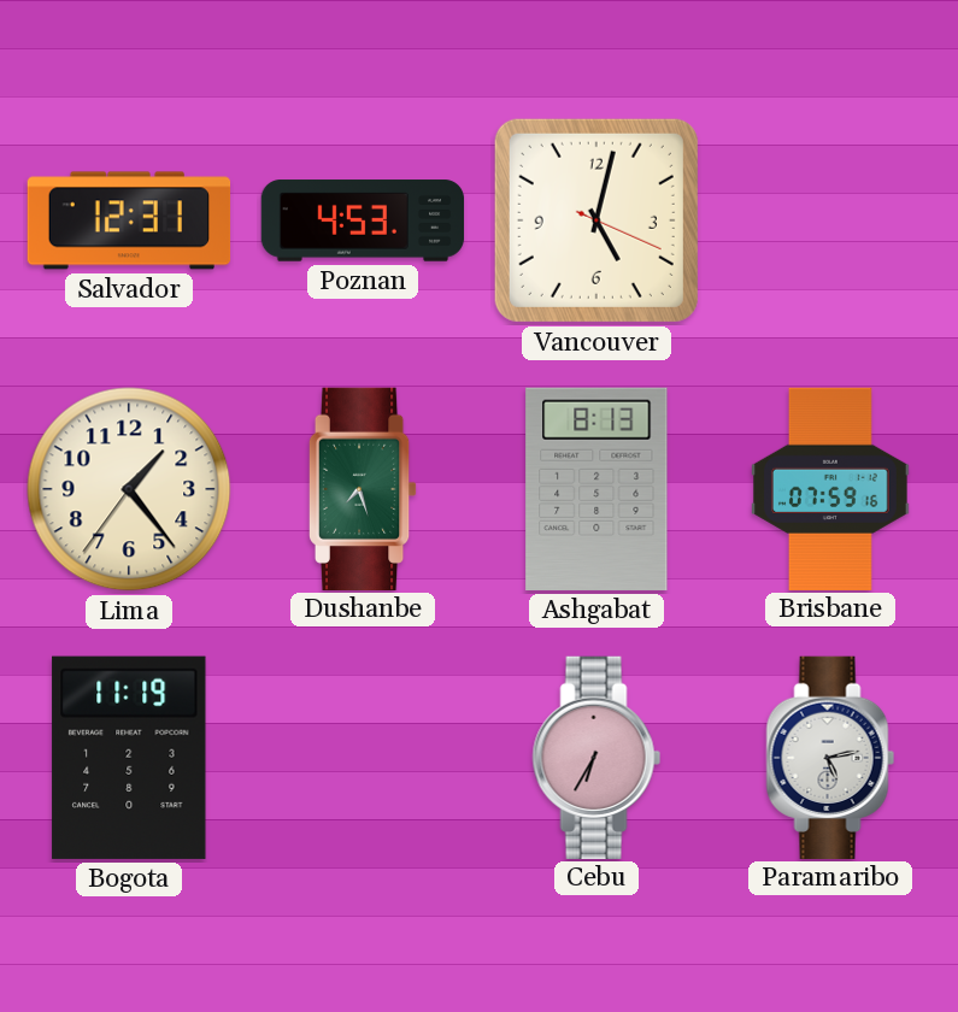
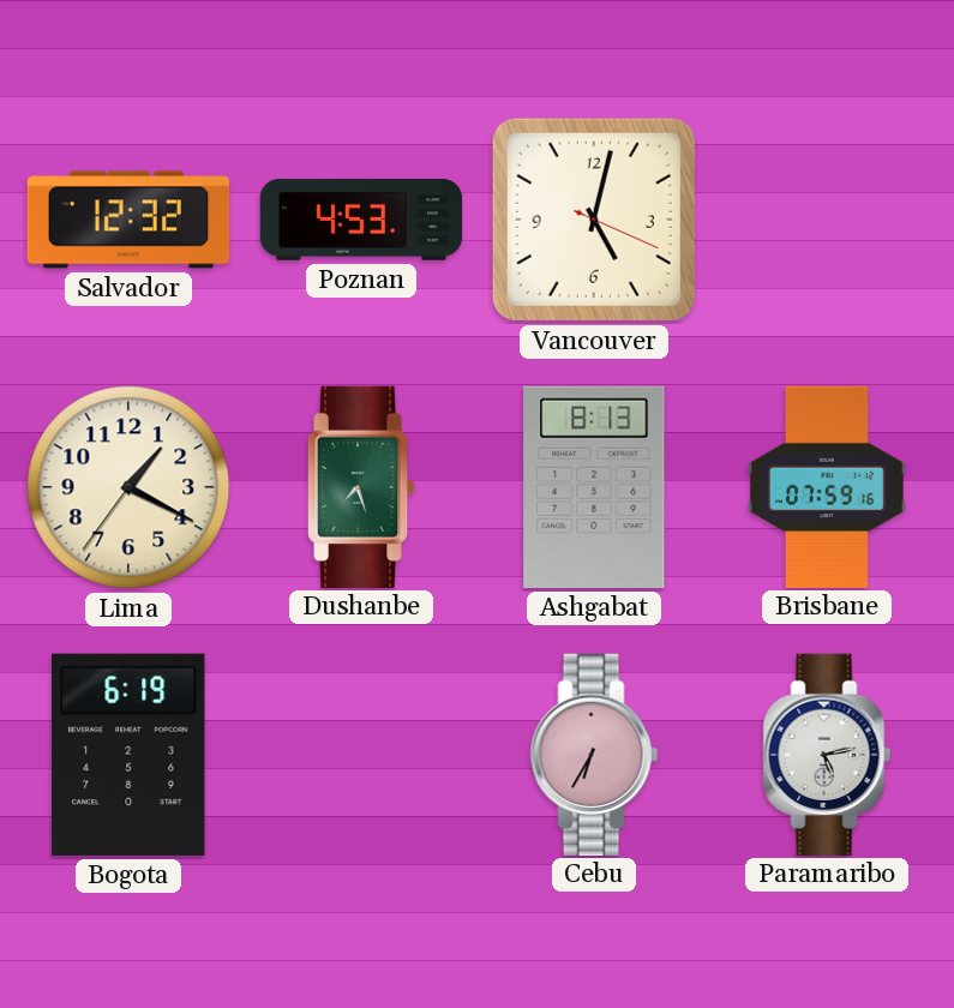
Salvador: 12:31 -> 12:32 (128, 220)
Lima: 1:23 -> 1:19 (128, 487)
Bogota: 11:19 -> 6:19 (128, 755)
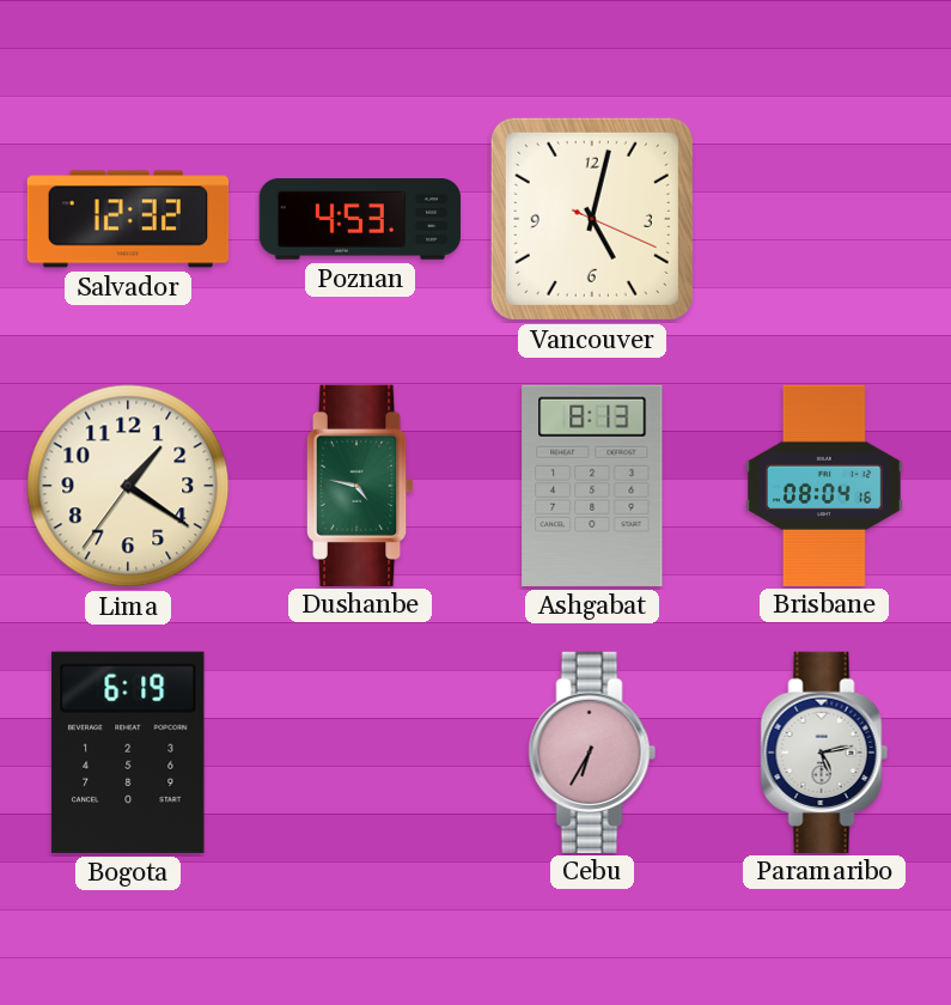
Lima: 1:19 -> 1:20 (128, 486)
Dushanbe: 7:27 -> 4:47 (360, 485)
Brisbane: 07:59 -> 08:04 (825, 485)
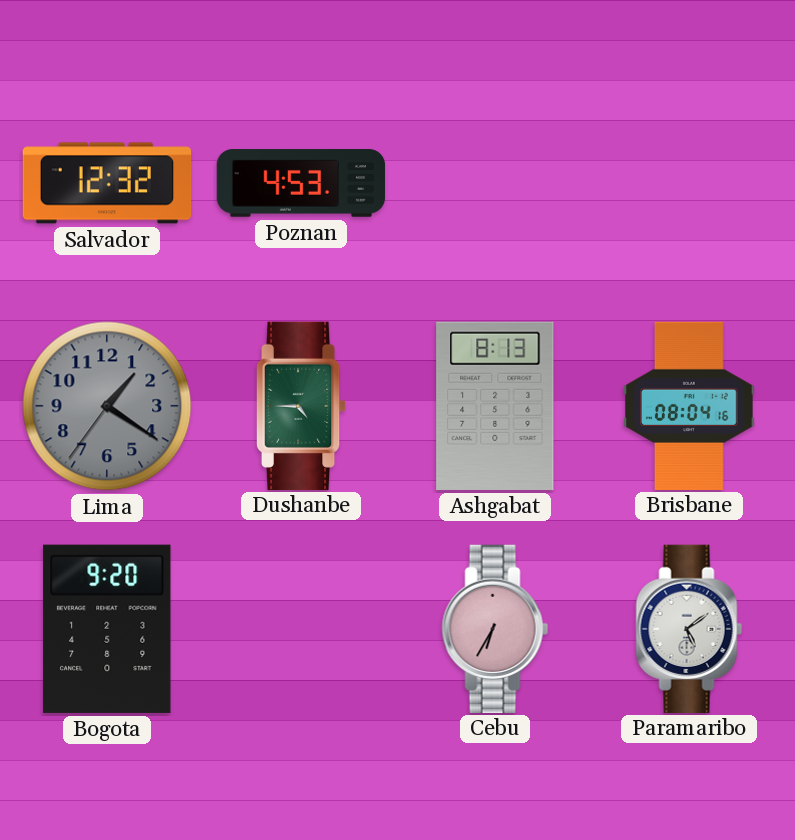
Vancouver: 5:02 -> none (592, 219)
Lima dial: cream -> grey (107, 406)
Dushanbe: 4:47 -> 4:45 (301, 405)
Bogota: 6:19 -> 9:20 (107, 629)
Paramaribo: 5:13 -> 5:09 (689, 628)
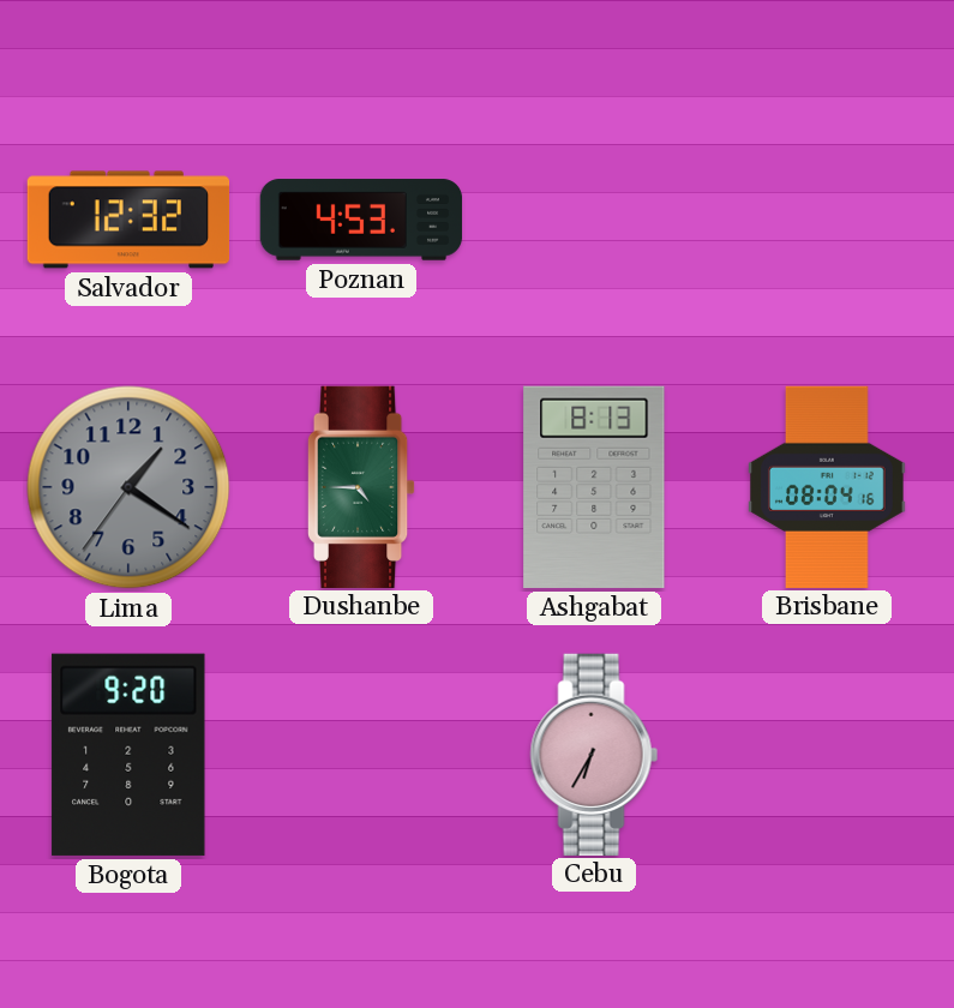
Paramaribo: 5:09 -> none (689, 628)
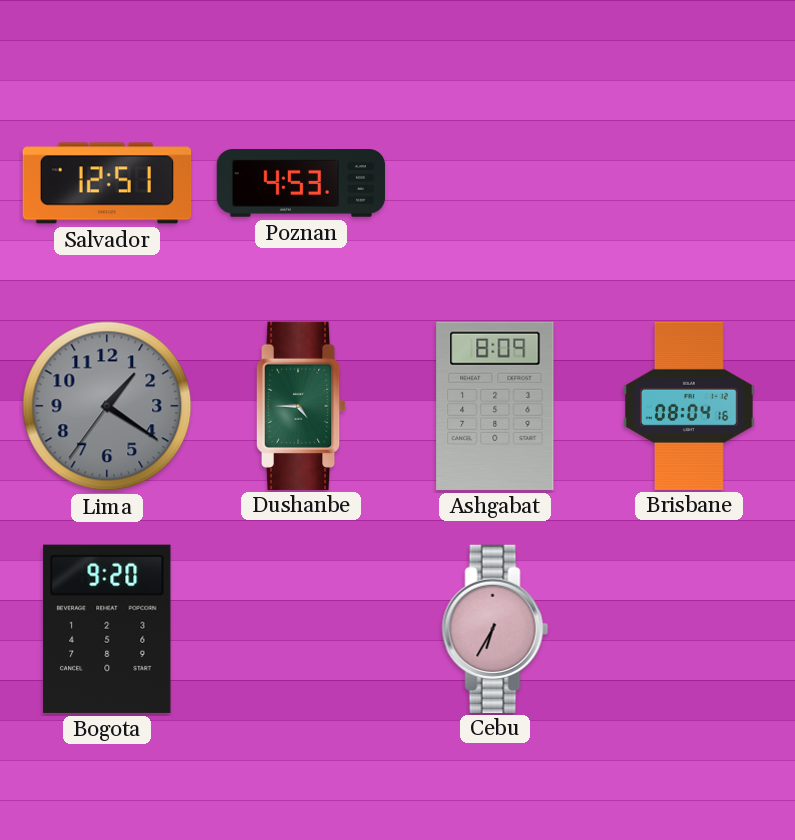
Salvador: 12:32 -> 12:51 (107, 183)
Ashgabat: 8:13 -> 8:09 (495, 406)
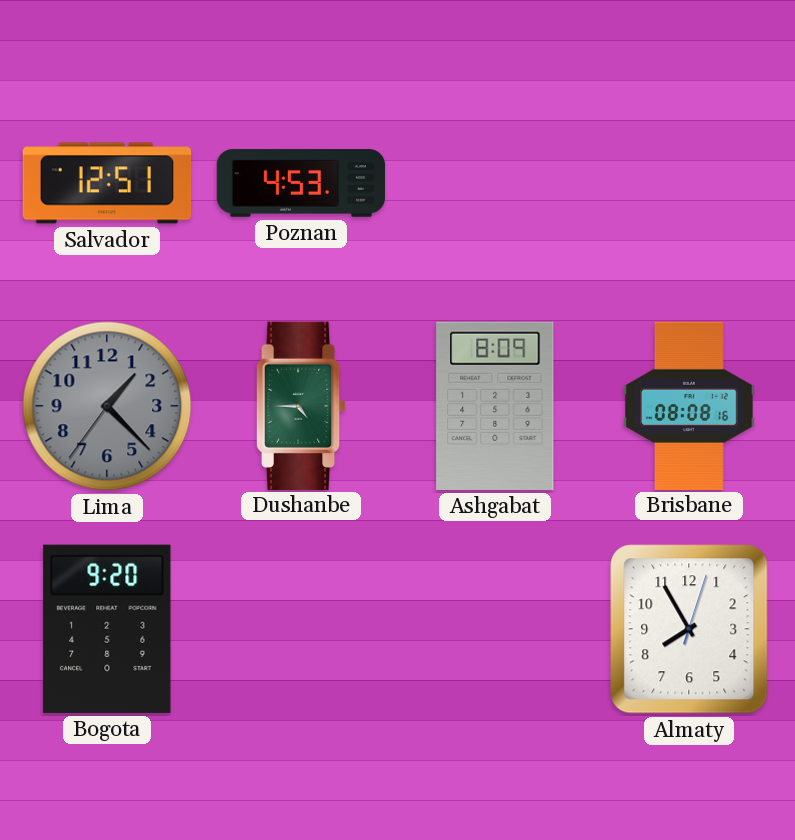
Lima: 1:20 -> 1:22 (107, 406)
Brisbane: 08:04 -> 08:08 (690, 405)
Cebu: 6:35 -> none (495, 628)
Almaty: none -> 7:55 (689, 629)
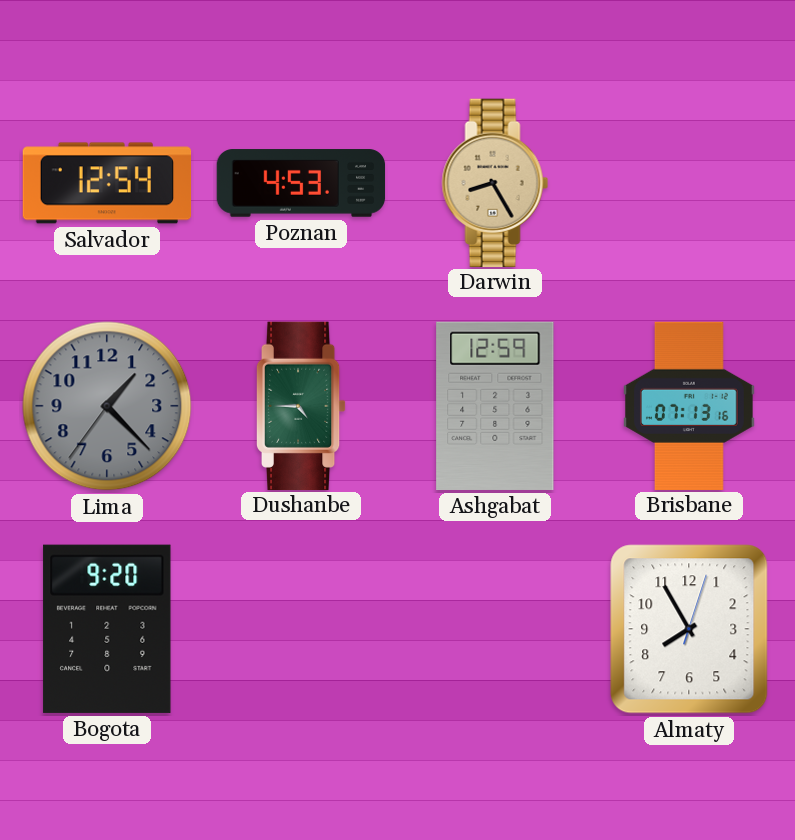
Salvador: 12:51 -> 12:54 (107, 183)
Darwin: none -> 8:25 (495, 182)
Ashgabat: 8:09 -> 12:59 (495, 406)
Brisbane: 08:08 -> 07:13 (690, 405)
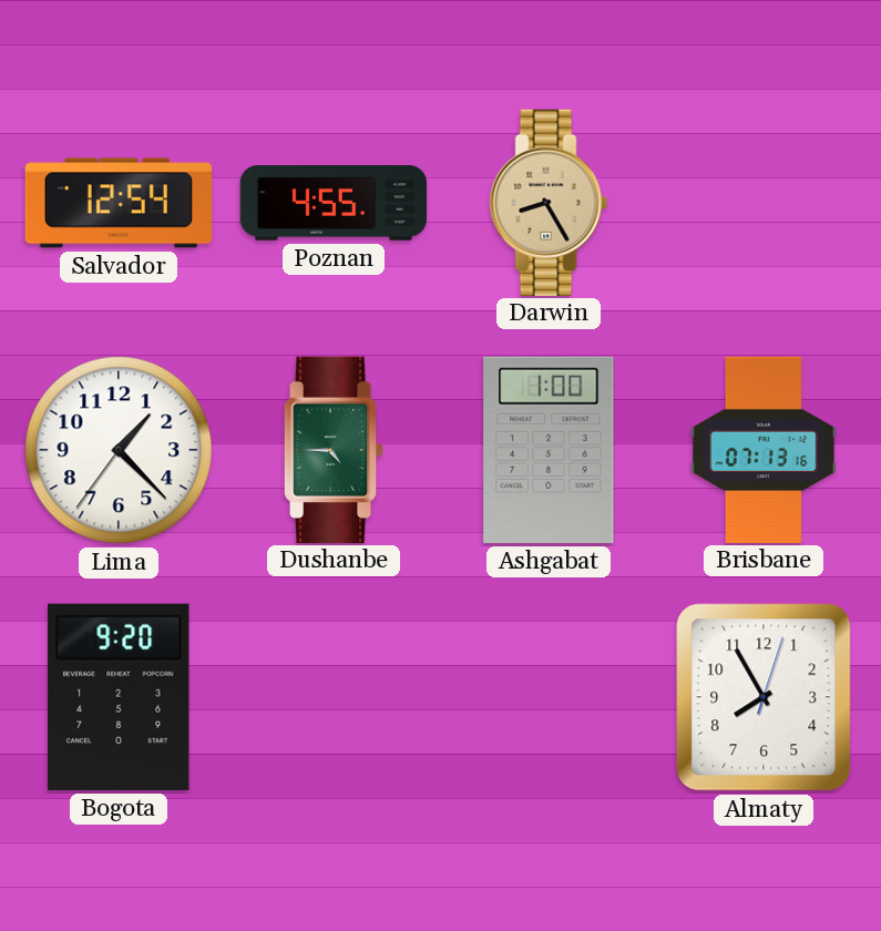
Poznan: 4:53 -> 4:55 (334, 203)
Lima dial: grey -> white (119, 450)
Ashgabat: 12:59 -> 1:00 (549, 450)
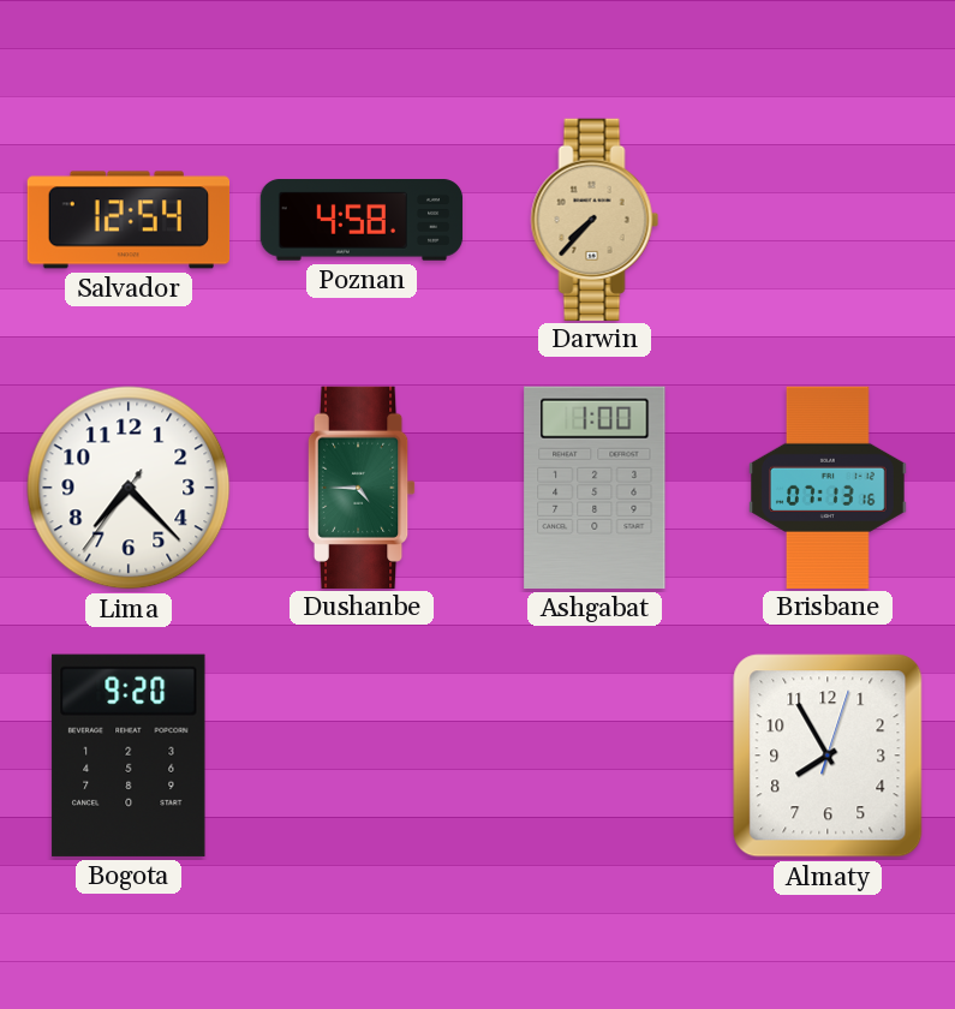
Poznan: 4:55 -> 4:58 (362, 220)
Darwin: 8:25 -> 7:37 (595, 219)
Lima: 1:22 -> 7:22 (129, 488)
